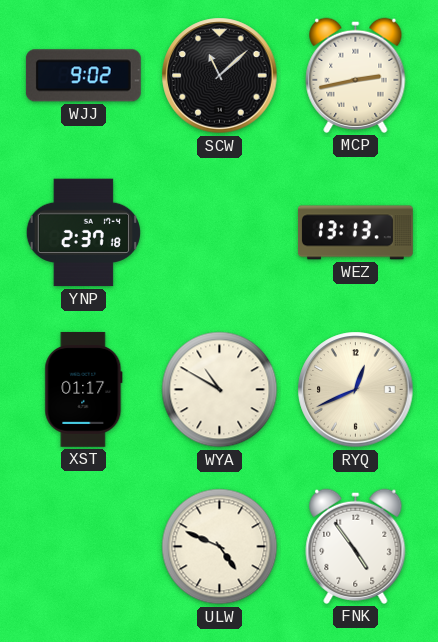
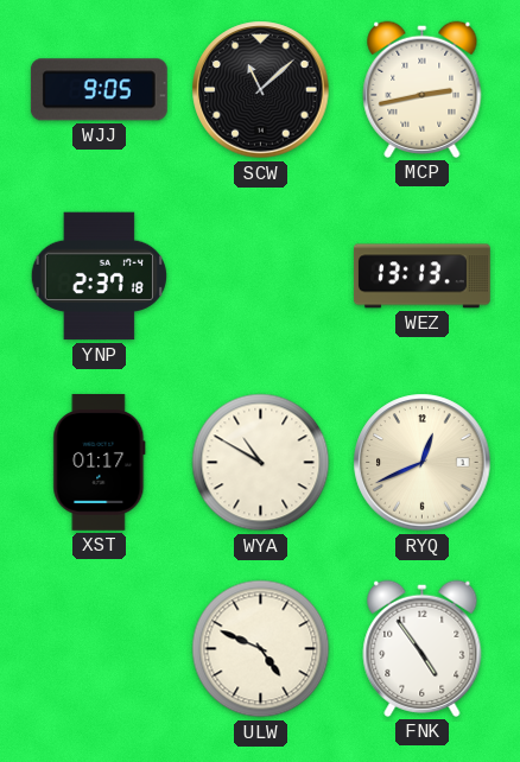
WJJ: 9:02 -> 9:05 (99, 90)
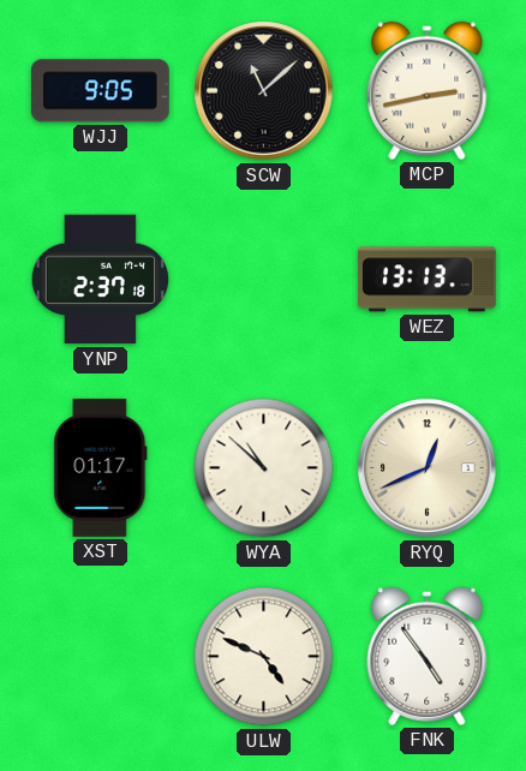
WYA: 10:50 -> 10:52 (264, 468)
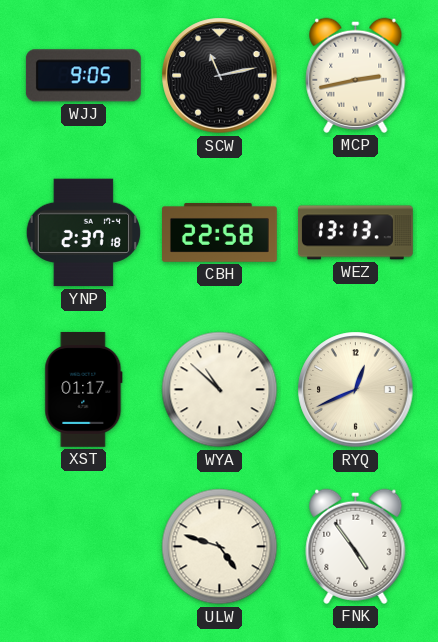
SCW: 11:08 -> 11:13 (220, 76)
CBH: none -> 22:58 (220, 233)
ULW: 4:49 -> 4:48 (220, 547)
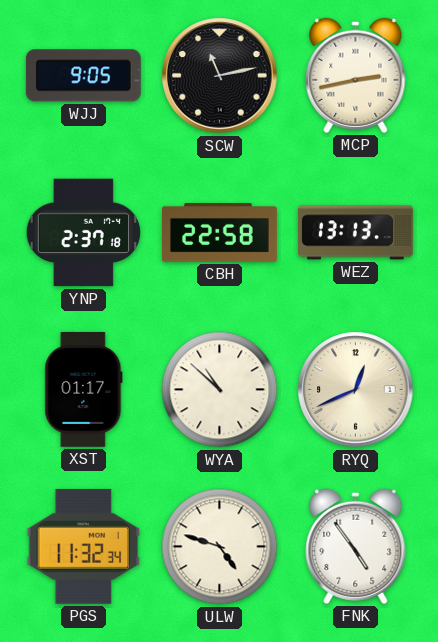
PGS: none -> 11:32 (84, 546)
